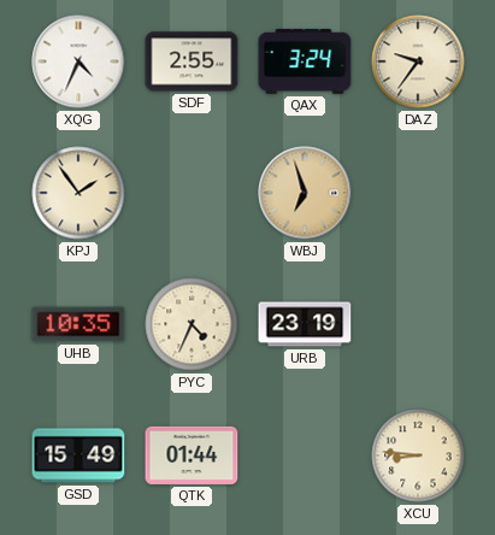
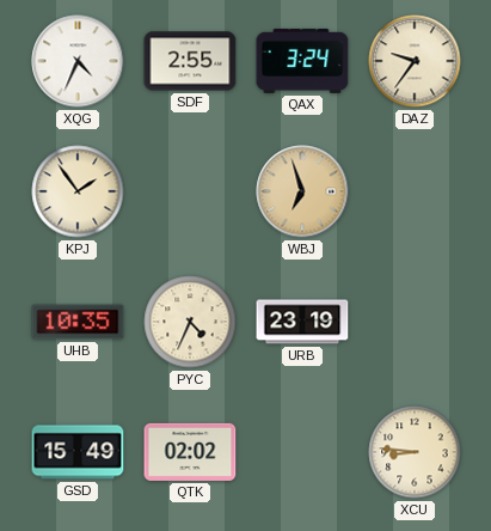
QTK: 01:44 -> 02:02 (190, 452)
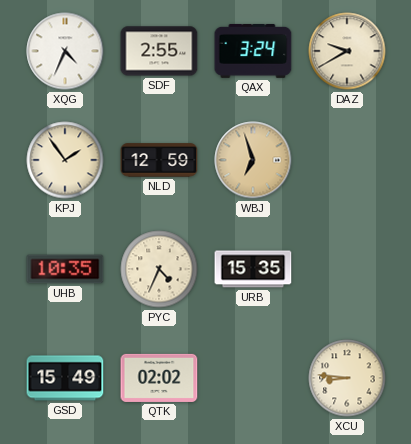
DAZ: 9:36 -> 9:40 (347, 51)
NLD: none -> 12:59 (159, 160)
URB: 23:19 -> 15:35 (253, 269)
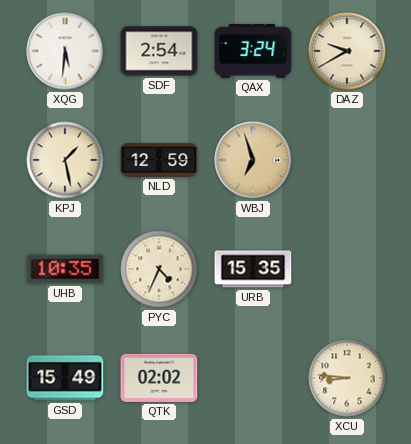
XQG: 4:34 -> 5:31 (65, 51)
SDF: 2:55 -> 2:54 (159, 51)
KPJ: 1:54 -> 1:28 (65, 160)
